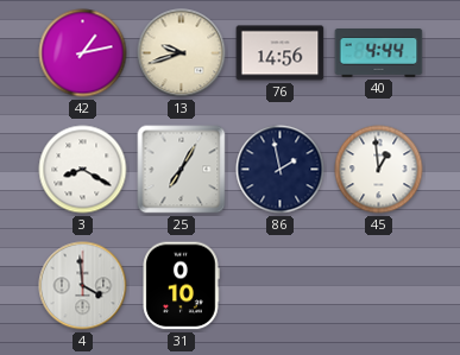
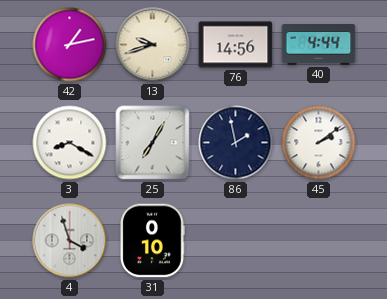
45: 12:59 -> 2:09 (319, 143)
4: 3:59 -> 3:57 (70, 241)
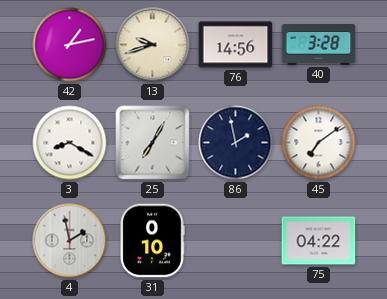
40: 4:44 -> 3:28 (319, 45)
45: 2:09 -> 7:09 (319, 143)
4: 3:57 -> 1:58 (70, 241)
75: none -> 04:22 (319, 241)
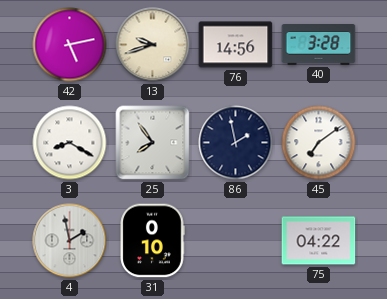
42: 1:13 -> 5:13 (70, 45)
25: 7:05 -> 7:54 (153, 143)
